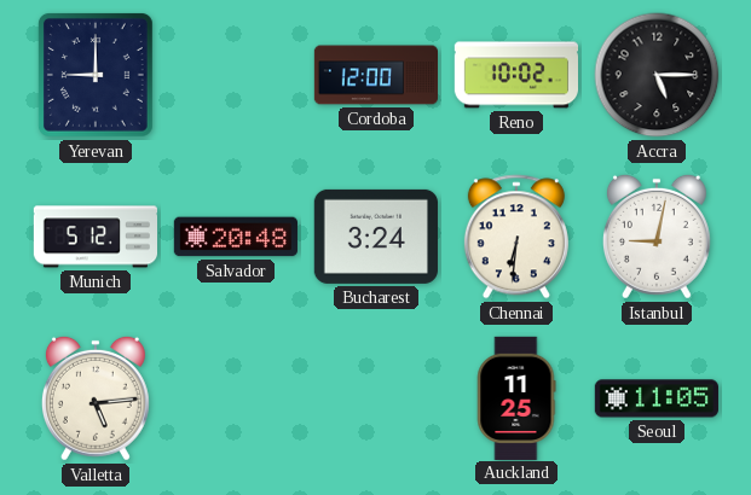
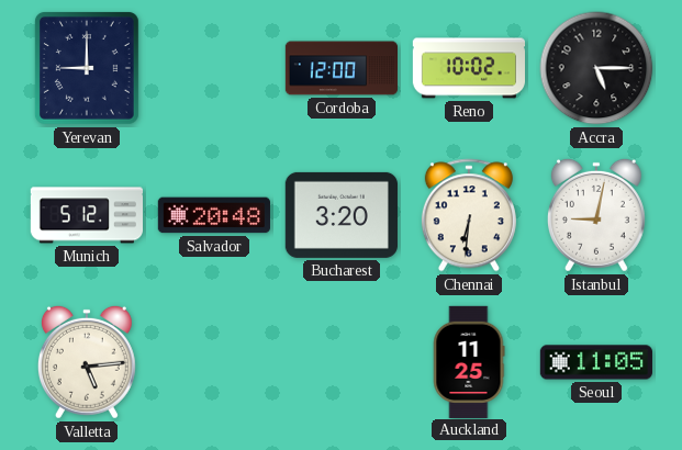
Bucharest: 3:24 -> 3:20 (342, 215)
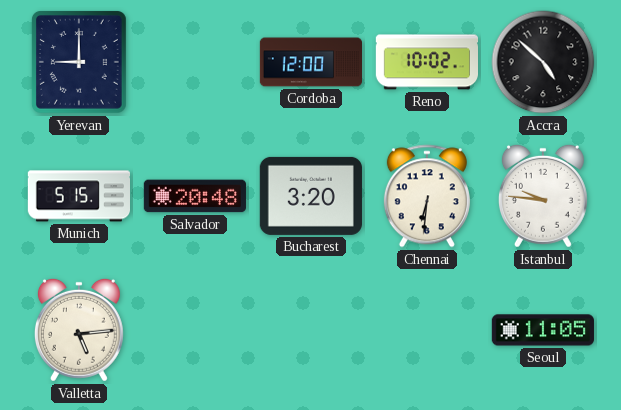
Accra: 5:15 -> 4:52 (543, 62)
Munich: 5:12 -> 5:15 (78, 196)
Istanbul: 9:02 -> 9:46 (543, 196)
Auckland: 11:25 -> none (469, 361)
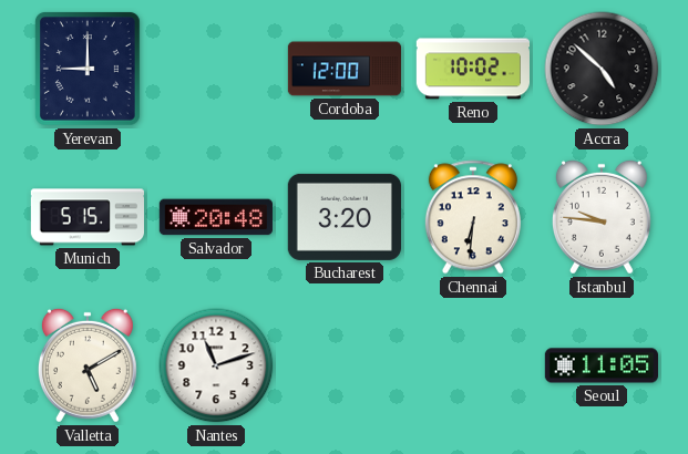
Valletta: 5:14 -> 5:10 (88, 365)
Nantes: none -> 11:12 (216, 365)
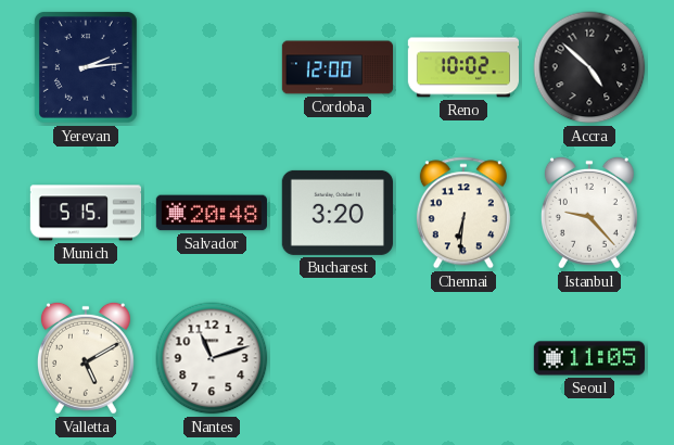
Yerevan: 9:00 -> 2:14 (86, 67)
Istanbul: 9:46 -> 9:23 (589, 213)
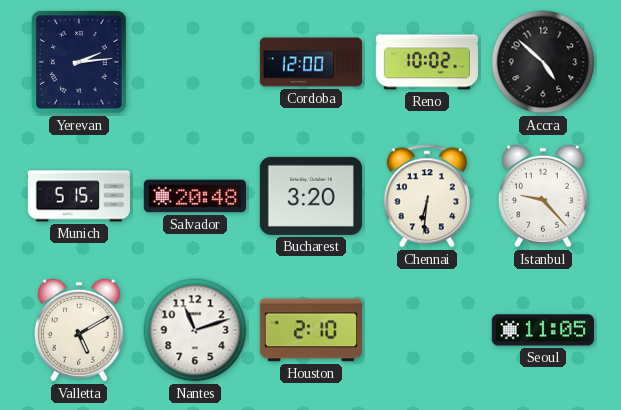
Houston: none -> 2:10 (311, 330)
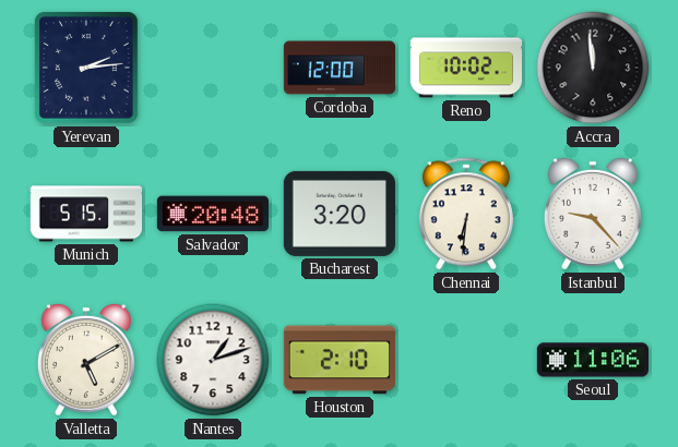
Accra: 4:52 -> 11:59 (593, 68)
Nantes: 11:12 -> 1:12 (213, 360)
Seoul: 11:05 -> 11:06 (593, 360)
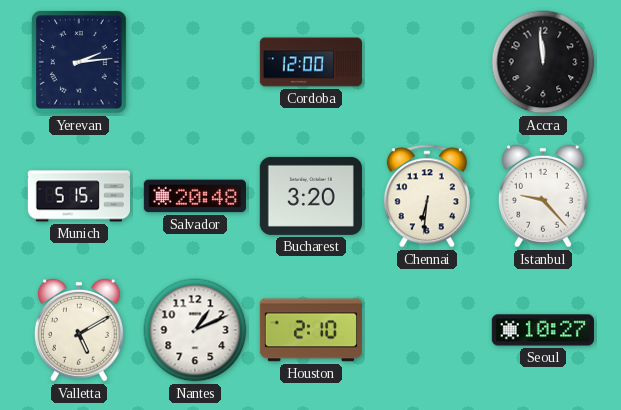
Reno: 10:02 -> none (465, 68)
Nantes: 1:12 -> 1:11 (195, 330)
Seoul: 11:06 -> 10:27 (543, 330)
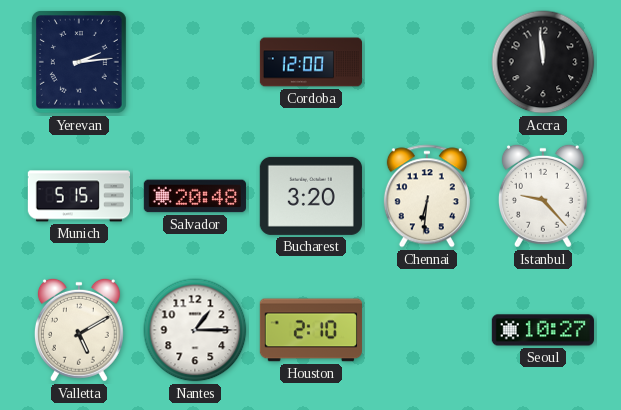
Nantes: 1:11 -> 1:15 (195, 330)
